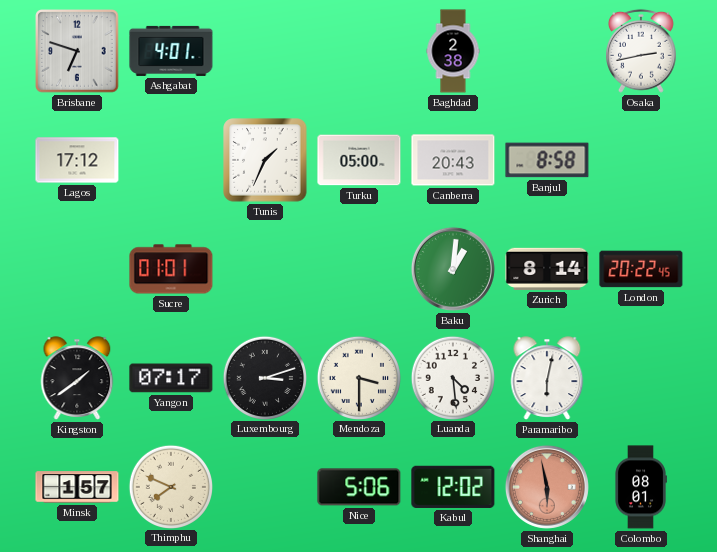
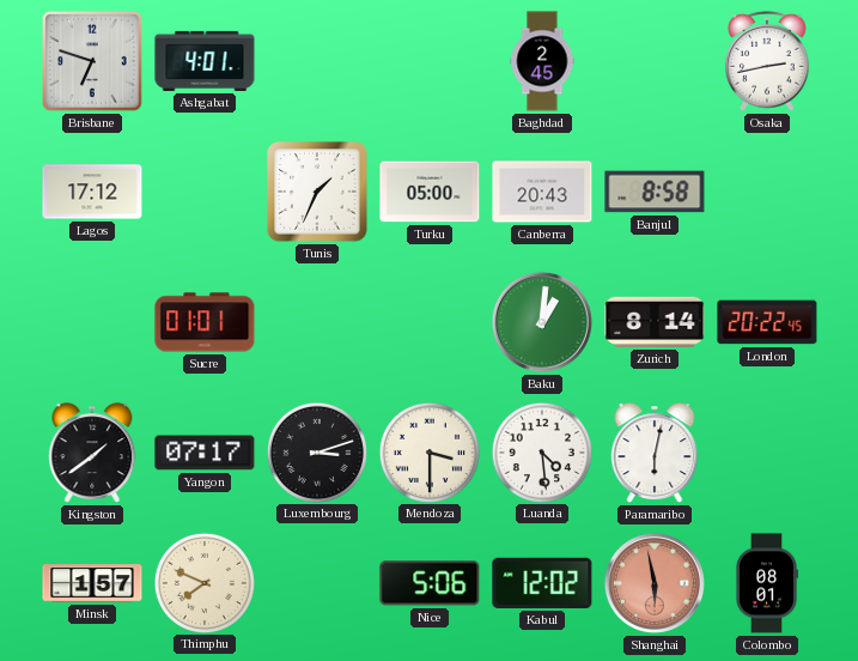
Baghdad: 2:38 -> 2:45 (542, 61)
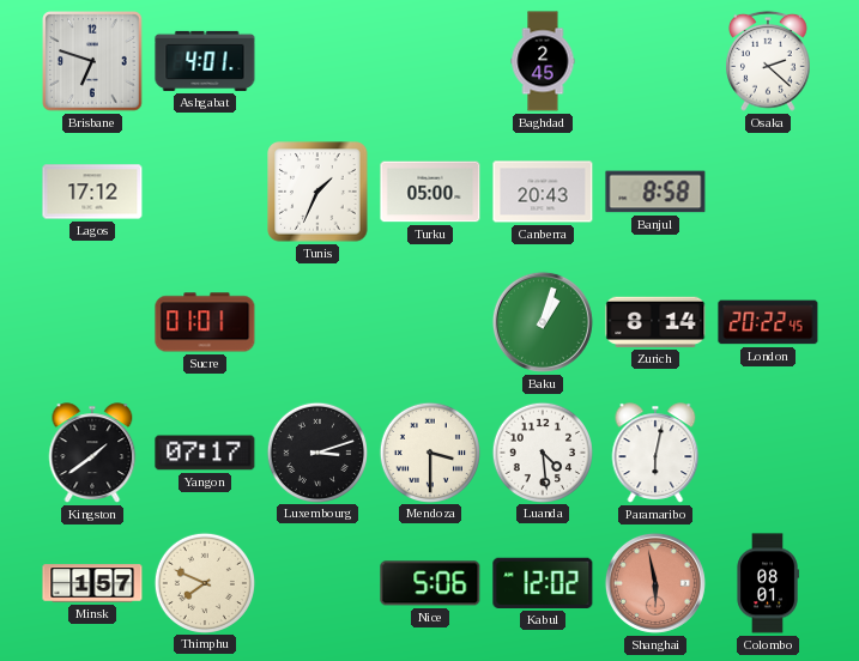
Osaka: 2:43 -> 2:22 (769, 61)
Baku: 1:01 -> 1:03 (543, 322)
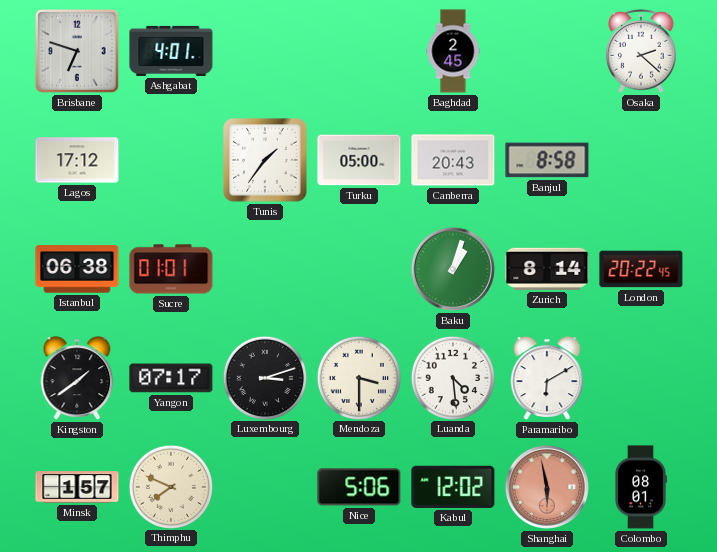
Tunis: 1:34 -> 1:36 (265, 160)
Istanbul: none -> 06:38 (77, 269)
Paramaribo: 6:02 -> 6:10 (547, 378)
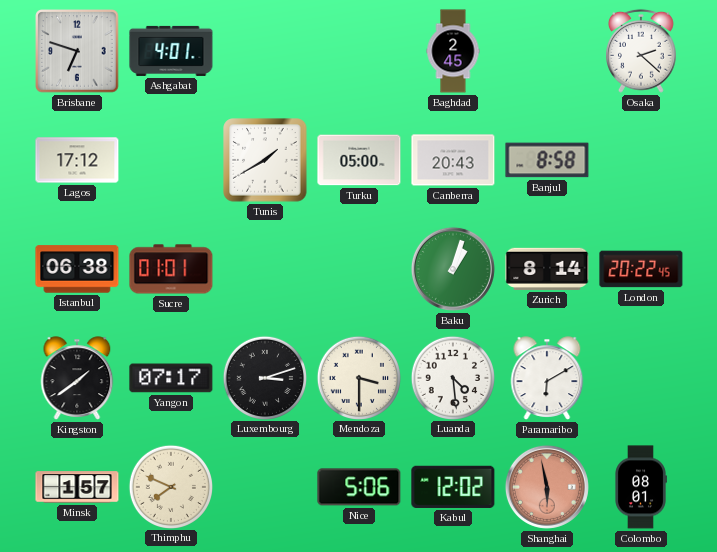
Tunis: 1:36 -> 1:40 (265, 160)
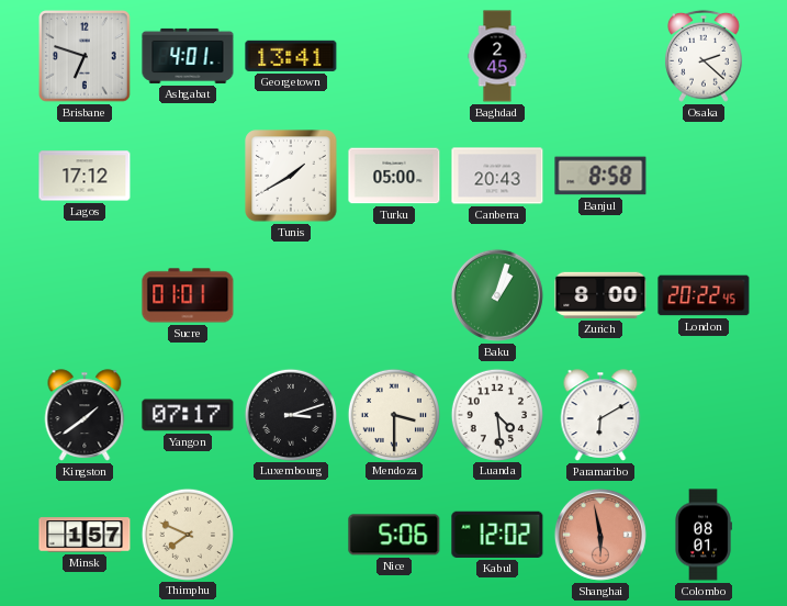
Georgetown: none -> 13:41 (291, 56)
Istanbul: 06:38 -> none (77, 269)
Zurich: 8:14 -> 8:00 (600, 295)
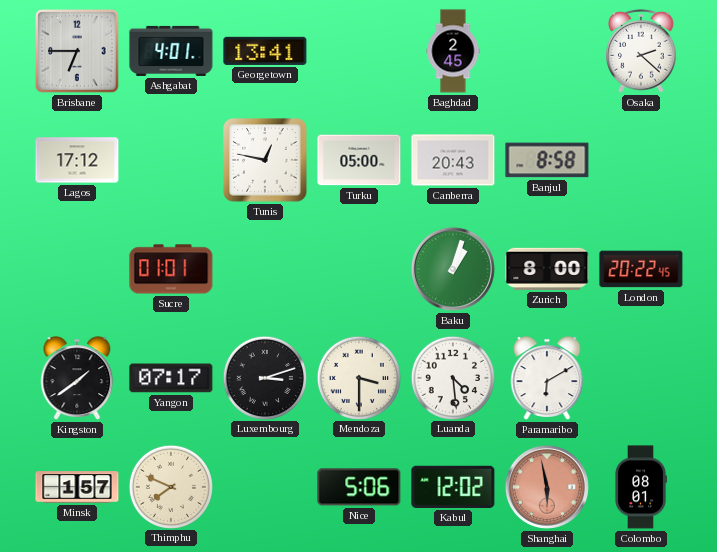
Brisbane: 6:48 -> 6:45 (77, 51)
Tunis: 1:40 -> 12:47 (265, 160)
